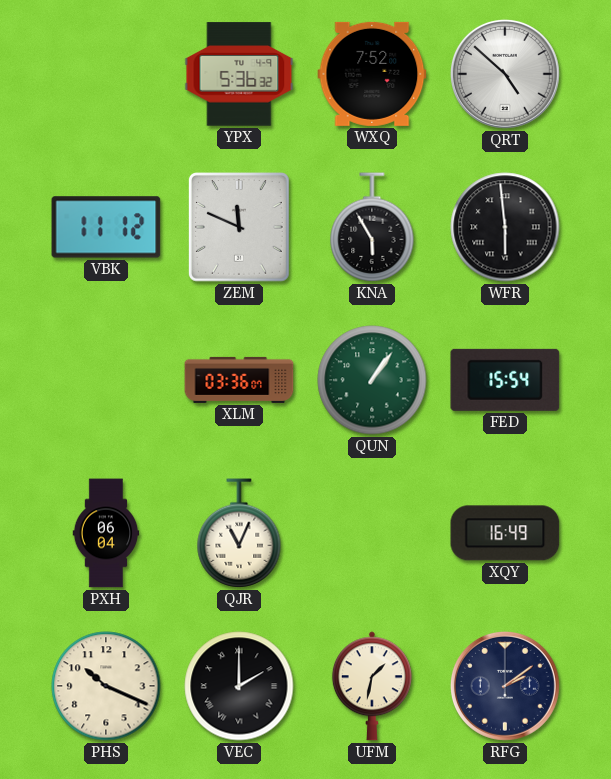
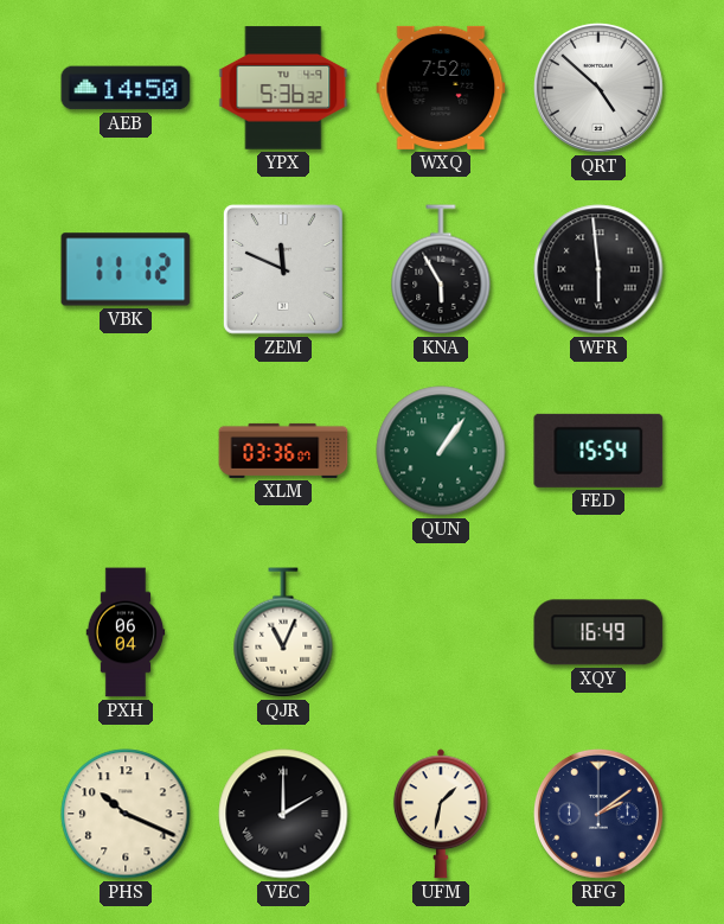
AEB: none -> 14:50 (126, 88)
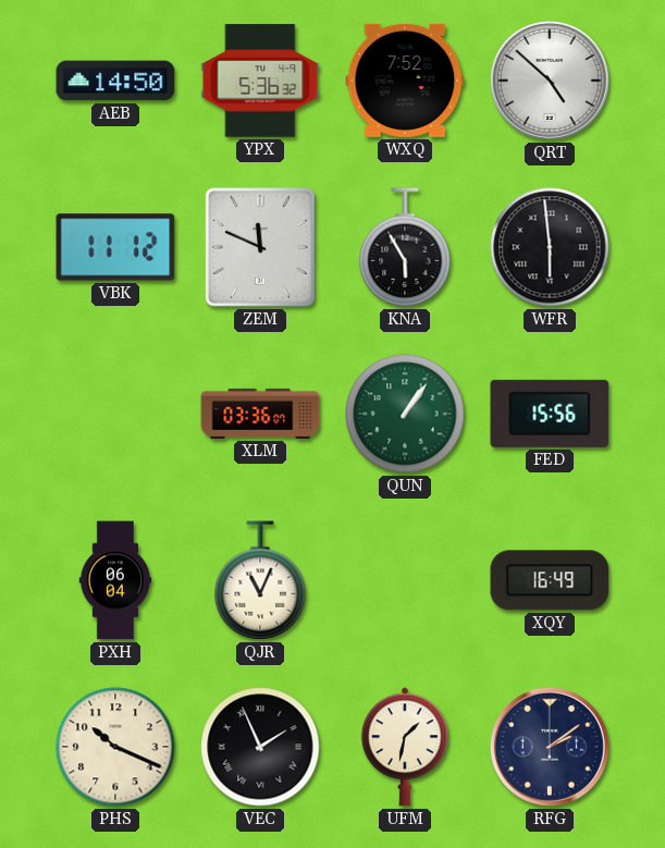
FED: 15:54 -> 15:56 (550, 414)
VEC: 2:00 -> 1:56 (260, 747)
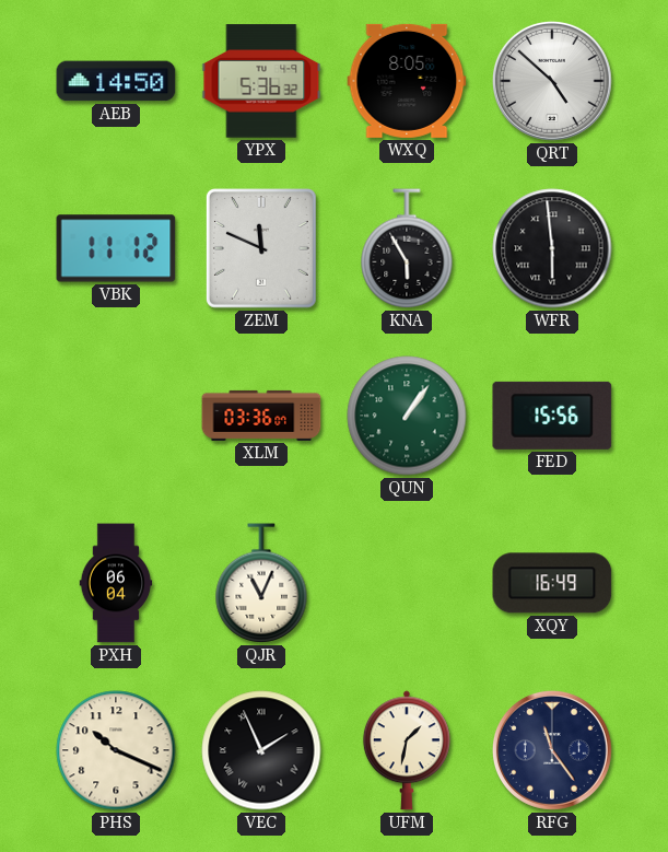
WXQ: 7:52 -> 8:05 (407, 81)
RFG: 2:09 -> 11:24 (552, 750)
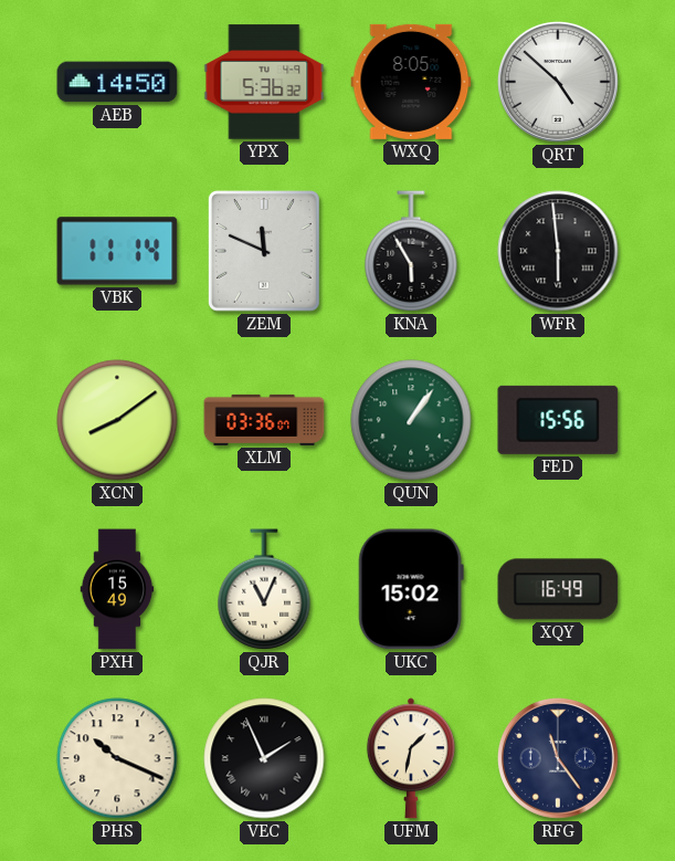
VBK: 11:12 -> 11:14 (117, 251)
XCN: none -> 8:09 (117, 420)
PXH: 06:04 -> 15:49 (117, 589)
UKC: none -> 15:02 (411, 589)
